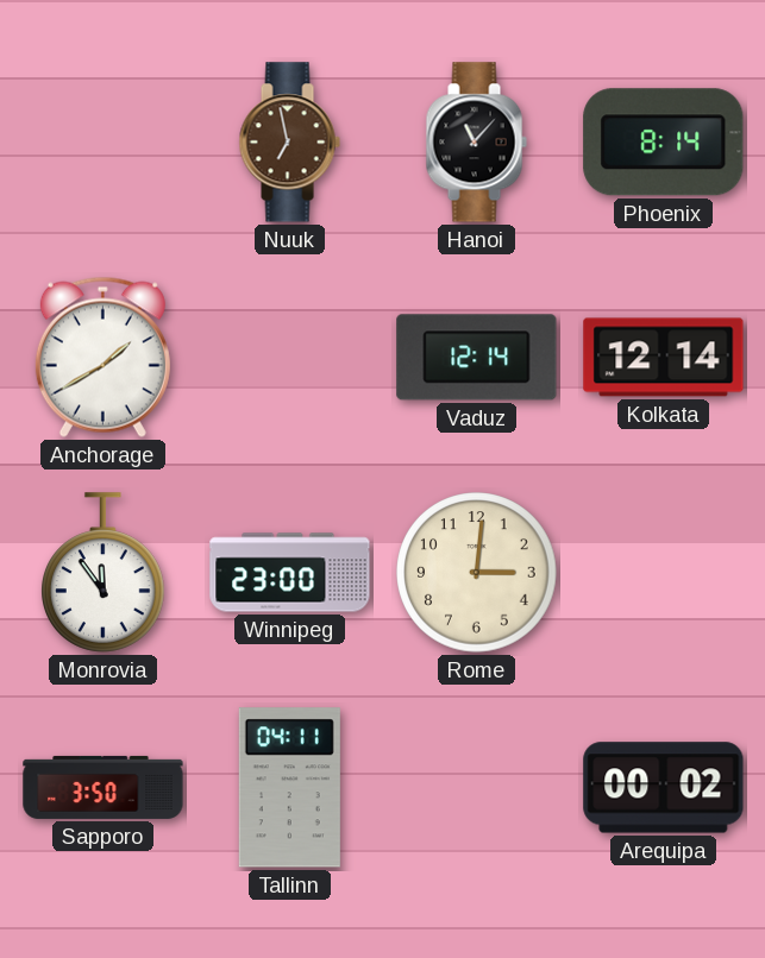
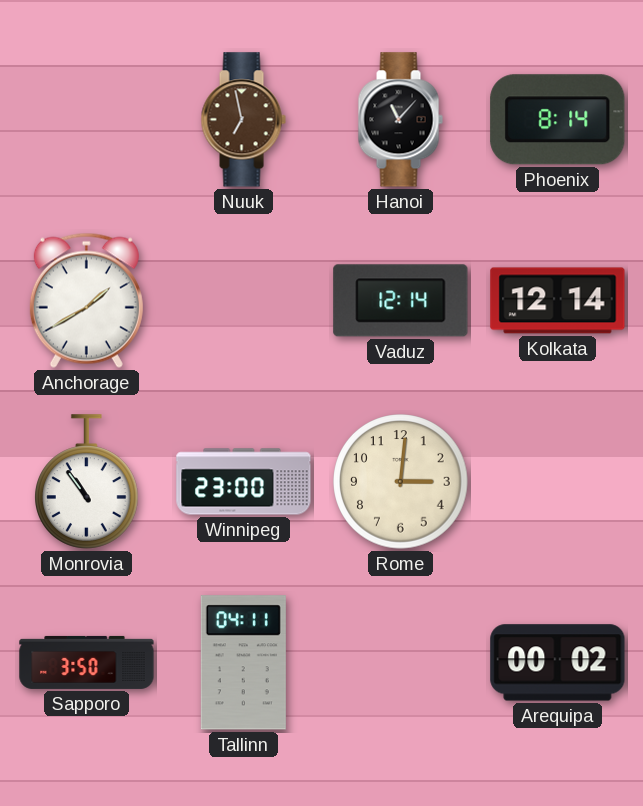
Monrovia: 11:54 -> 10:54 (87, 482)
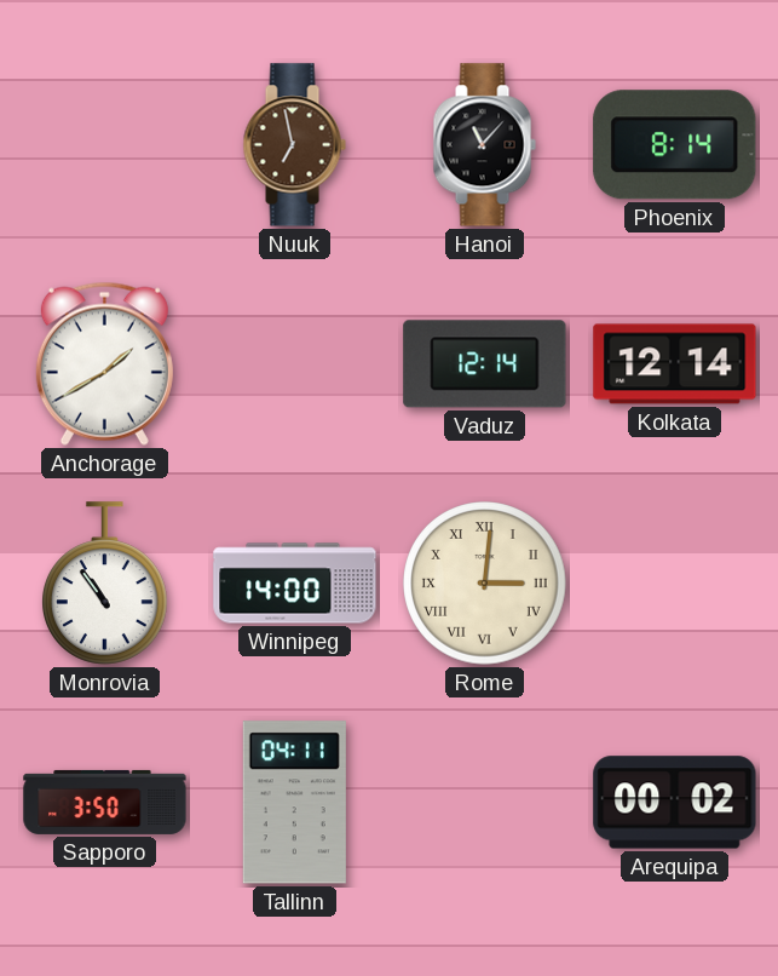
Winnipeg: 23:00 -> 14:00 (295, 584)
Rome numerals: Arabic -> Roman (485, 584)
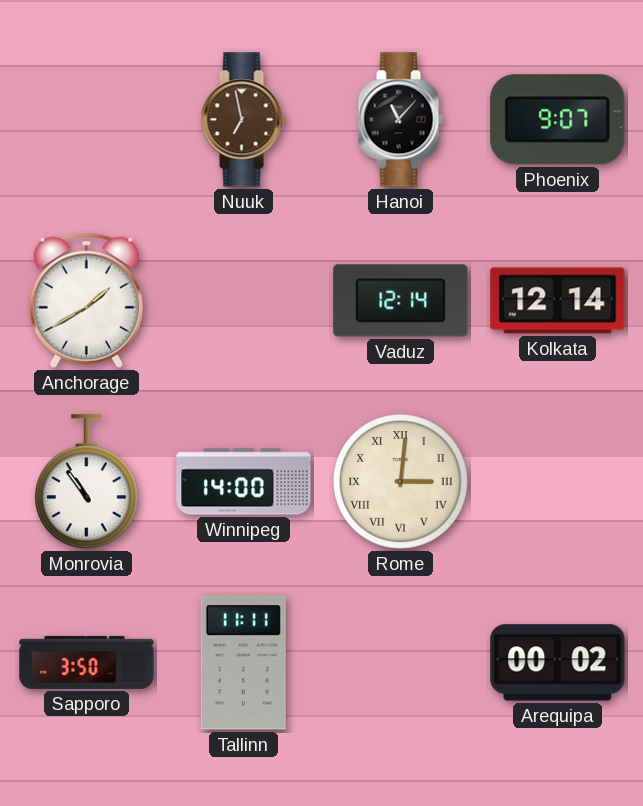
Phoenix: 8:14 -> 9:07 (558, 120)
Tallinn: 04:11 -> 11:11 (243, 663)
